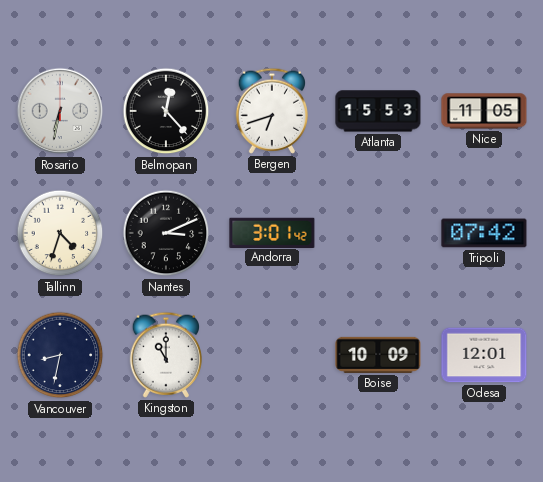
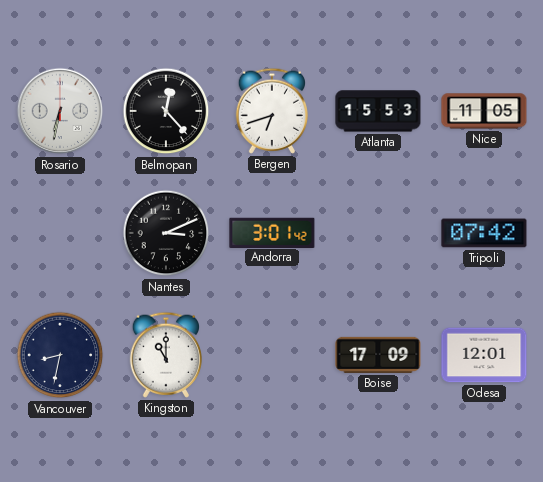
Tallinn: 4:33 -> none (60, 233)
Boise: 10:09 -> 17:09 (378, 355)
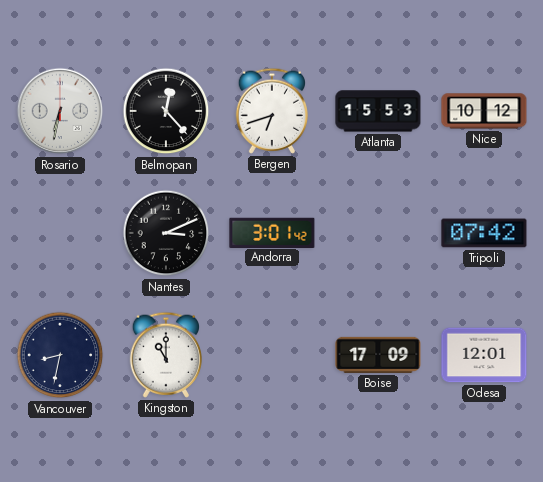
Nice: 11:05 -> 10:12 (484, 111)
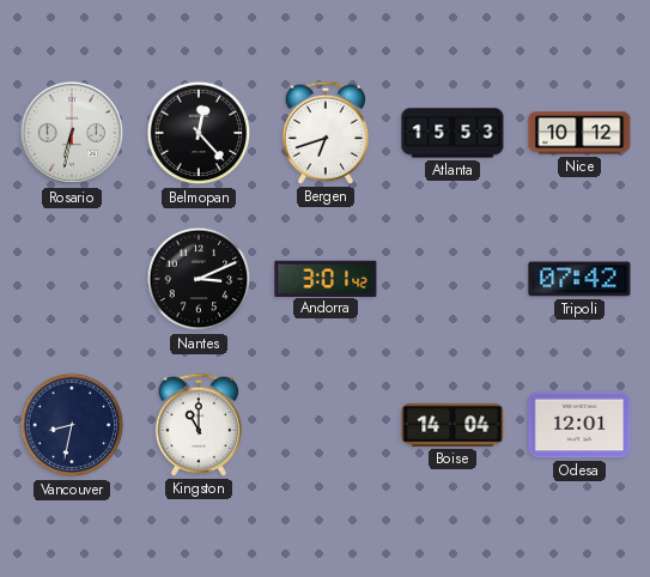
Boise: 17:09 -> 14:04 (452, 425)
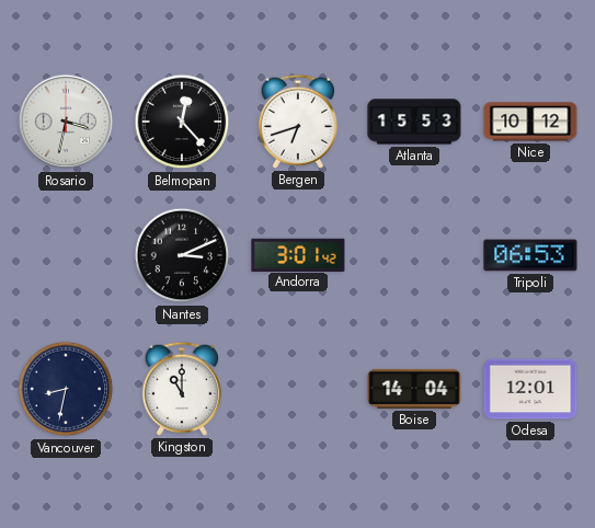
Rosario: 6:32 -> 3:32 (66, 122)
Tripoli: 07:42 -> 06:53 (530, 255)
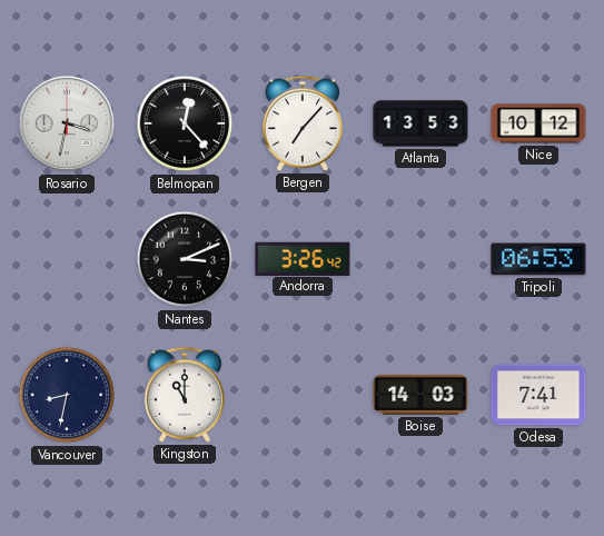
Bergen: 6:42 -> 7:07 (301, 123)
Atlanta: 15:53 -> 13:53 (420, 123)
Andorra: 3:01 -> 3:26 (303, 258)
Boise: 14:04 -> 14:03 (420, 395)
Odesa: 12:01 -> 7:41 (538, 395)
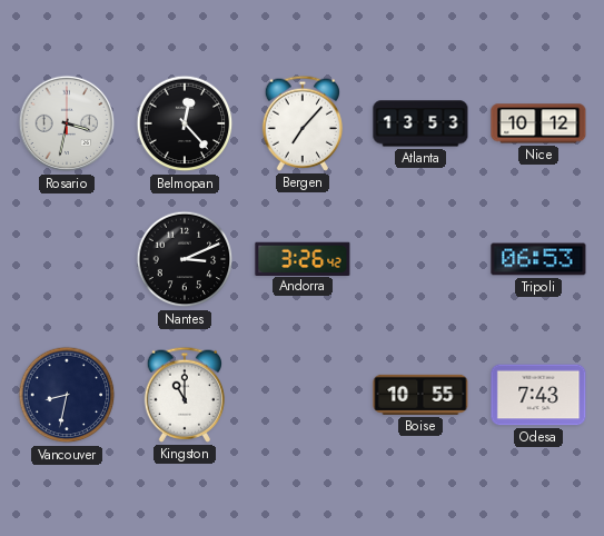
Boise: 14:03 -> 10:55 (420, 395)
Odesa: 7:41 -> 7:43 (538, 395)
